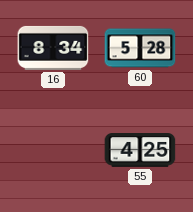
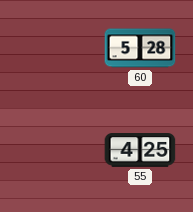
16: 8:34 -> none (53, 48)
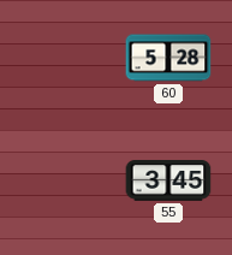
55: 4:25 -> 3:45 (168, 182)
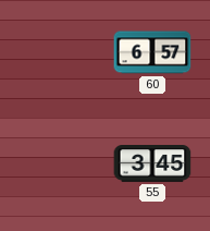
60: 5:28 -> 6:57 (152, 52)
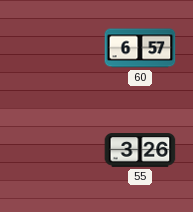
55: 3:45 -> 3:26 (140, 151)
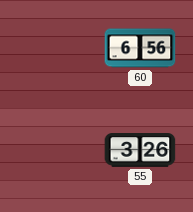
60: 6:57 -> 6:56 (140, 48)
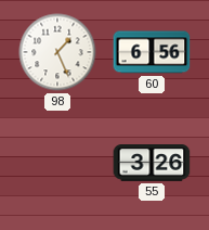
98: none -> 1:26 (57, 52)
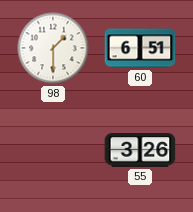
98: 1:26 -> 1:30 (53, 48)
60: 6:56 -> 6:51 (140, 48)
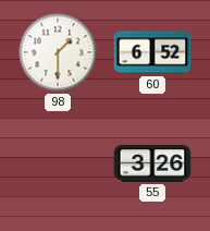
60: 6:51 -> 6:52 (152, 52)
